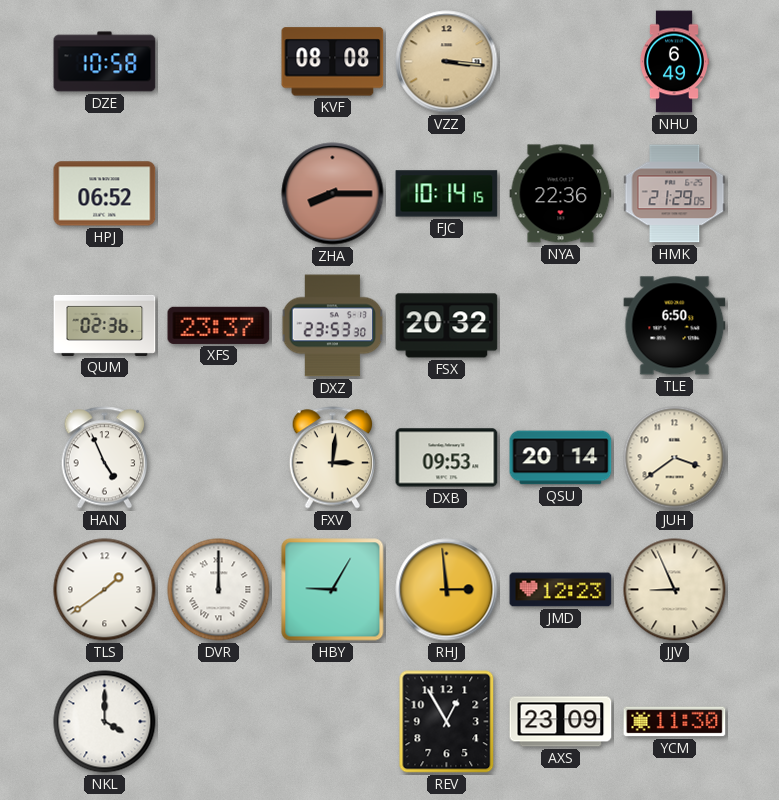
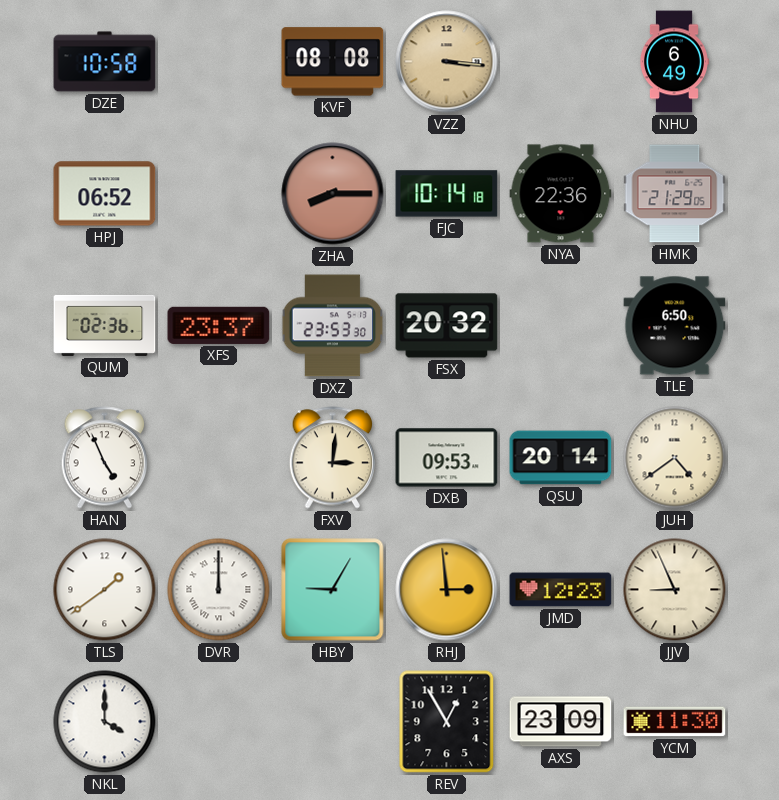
FJC: 10:14:15 -> 10:14:18 (447, 194)
JUH: 3:39 -> 4:39 (675, 458)
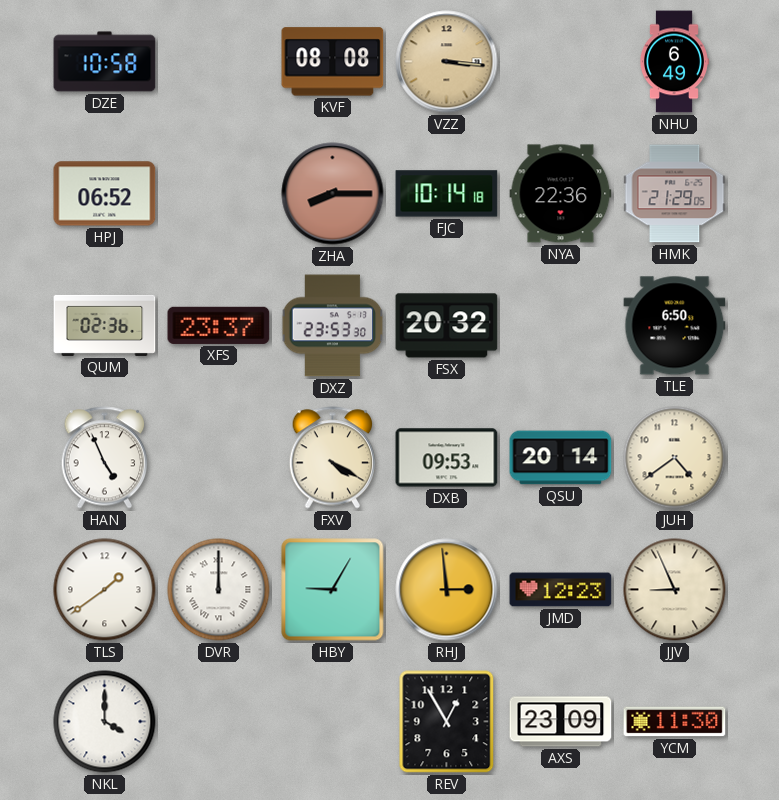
FXV: 3:01 -> 4:20 (333, 458)
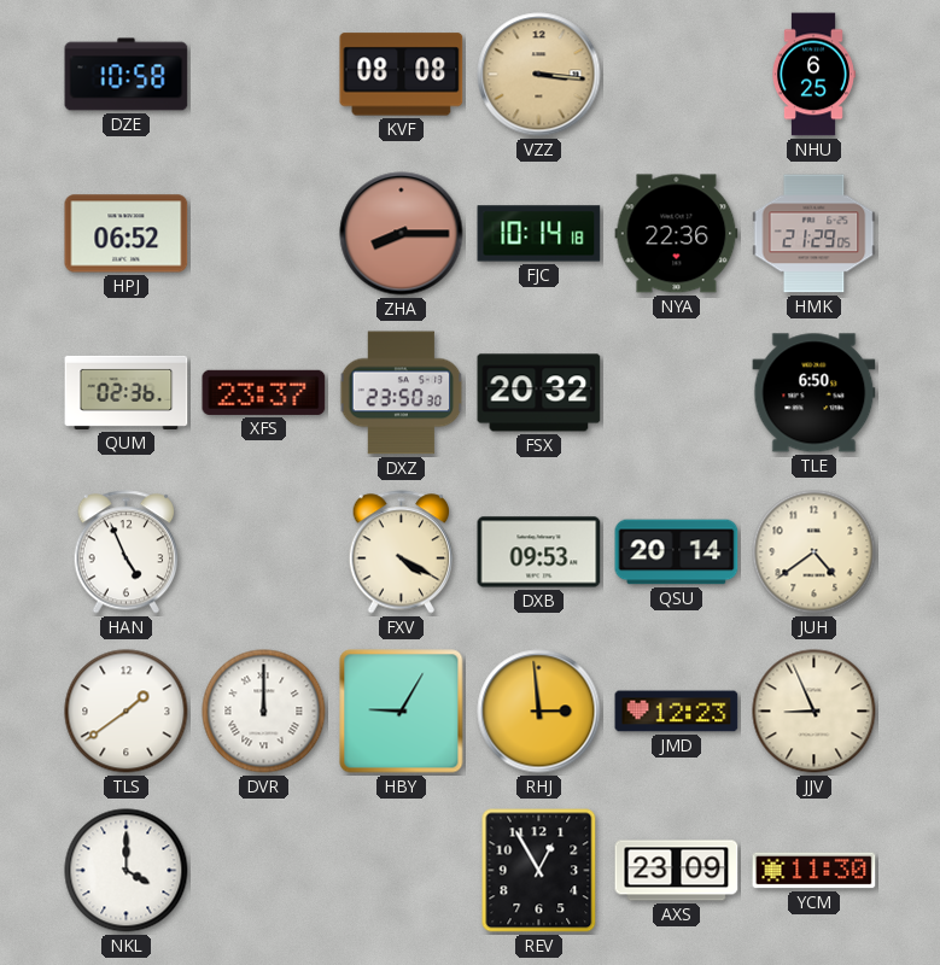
NHU: 6:49 -> 6:25 (813, 75)
DXZ: 23:53 -> 23:50 (402, 393)
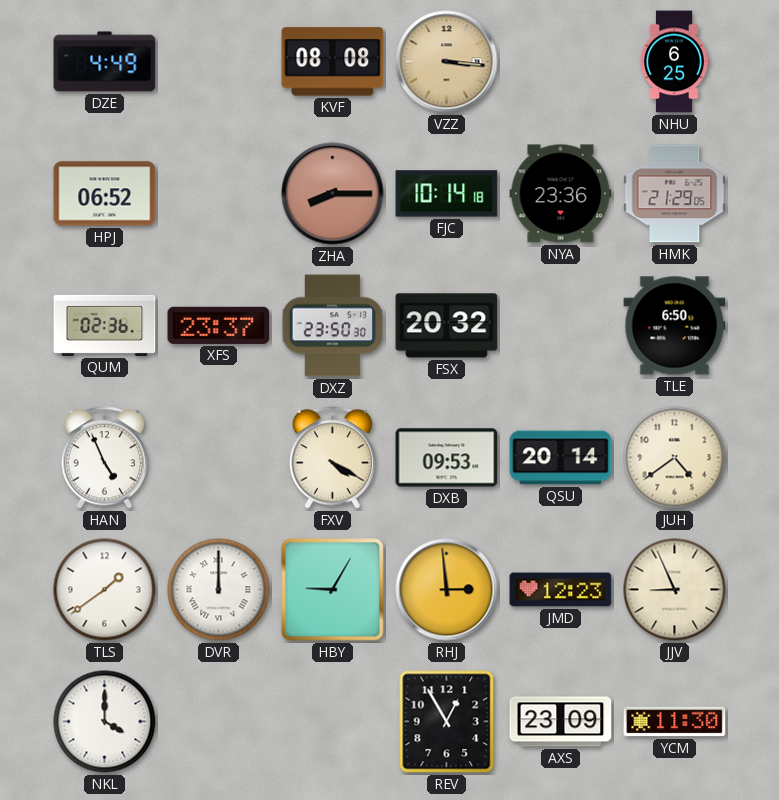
DZE: 10:58 -> 4:49 (105, 62)
NYA: 22:36 -> 23:36 (561, 194)
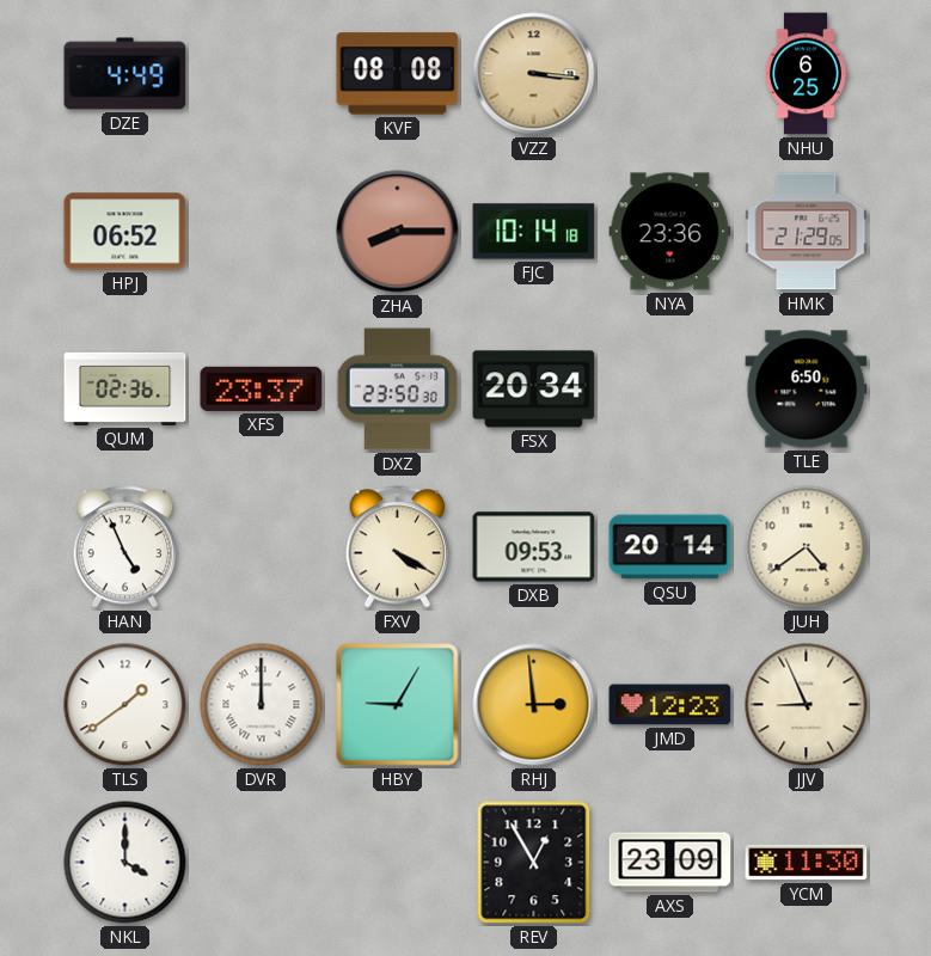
FSX: 20:32 -> 20:34 (534, 390)
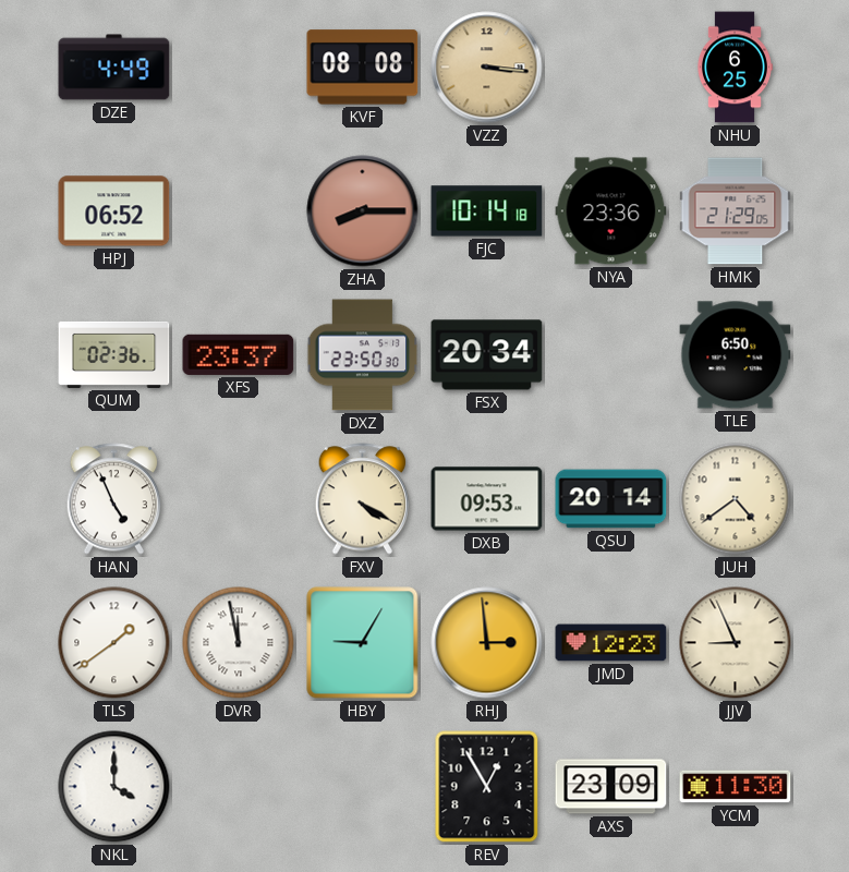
DVR: 12:00 -> 11:58 (239, 643)
